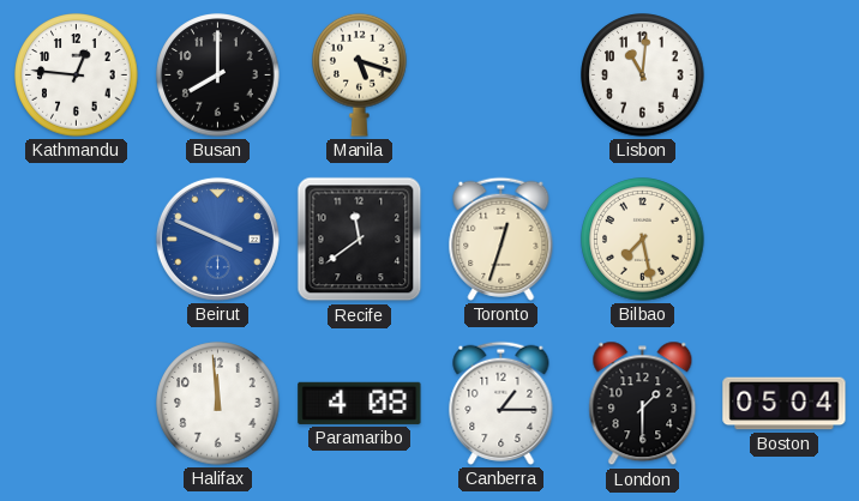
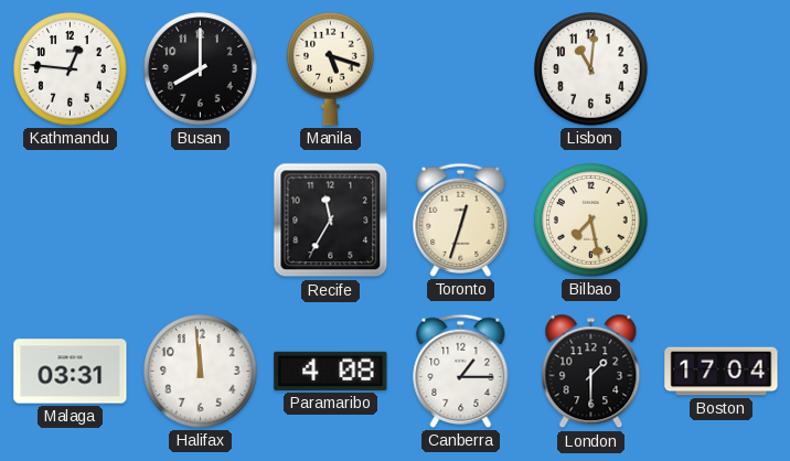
Beirut: 3:49 -> none (217, 239)
Recife: 11:39 -> 11:35 (331, 221)
Malaga: none -> 03:31 (71, 372)
Boston: 05:04 -> 17:04 (722, 372)
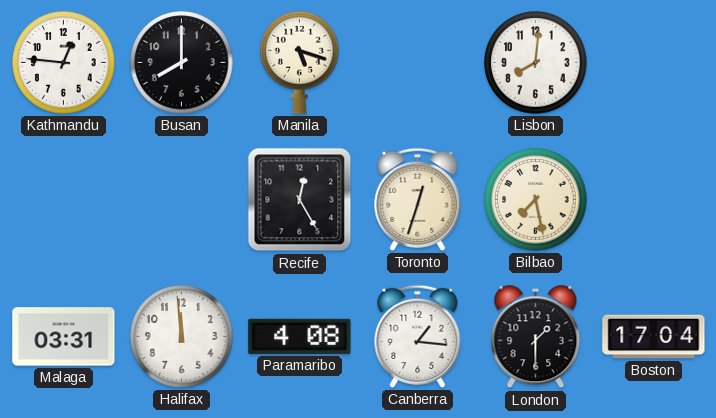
Lisbon: 11:01 -> 8:01 (536, 63)
Recife: 11:35 -> 12:25 (300, 200)
Canberra: 1:15 -> 1:16 (418, 336)
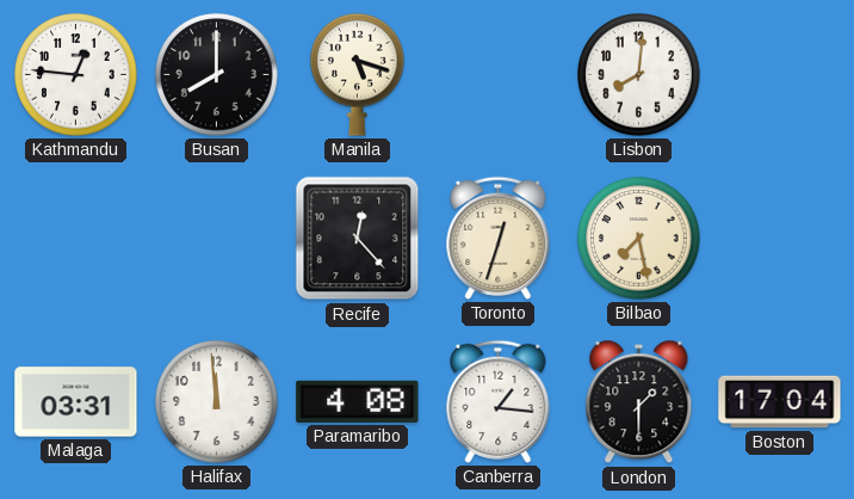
Recife: 12:25 -> 12:23 (358, 239)
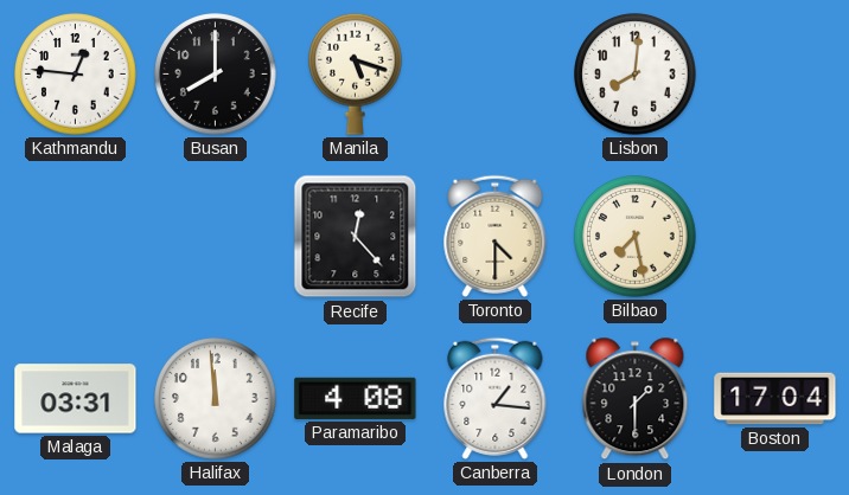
Toronto: 12:33 -> 4:30 (496, 236)
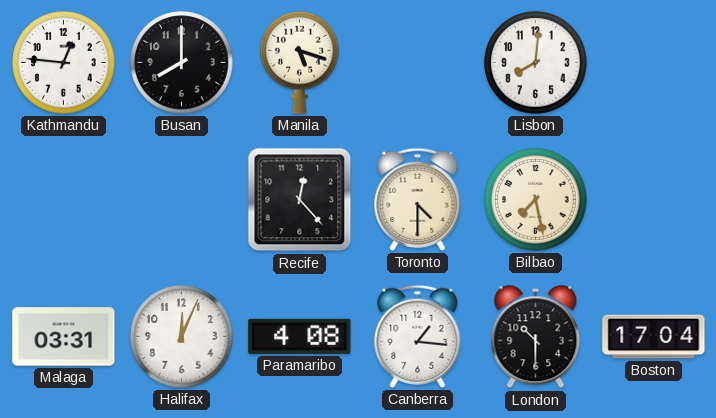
Halifax: 11:59 -> 12:04 (182, 337)
London: 1:30 -> 10:30 (536, 337)
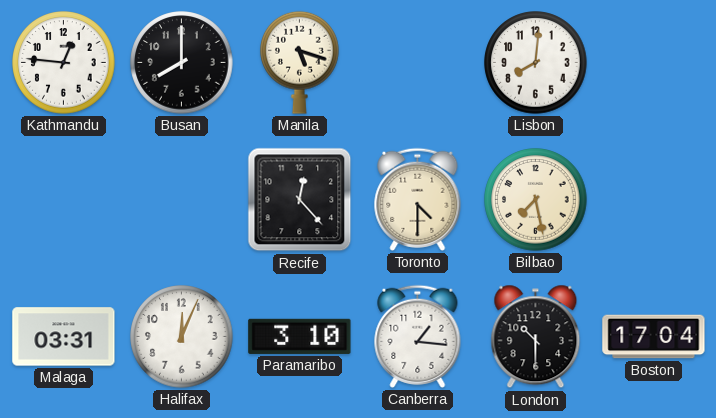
Paramaribo: 4:08 -> 3:10 (300, 336)
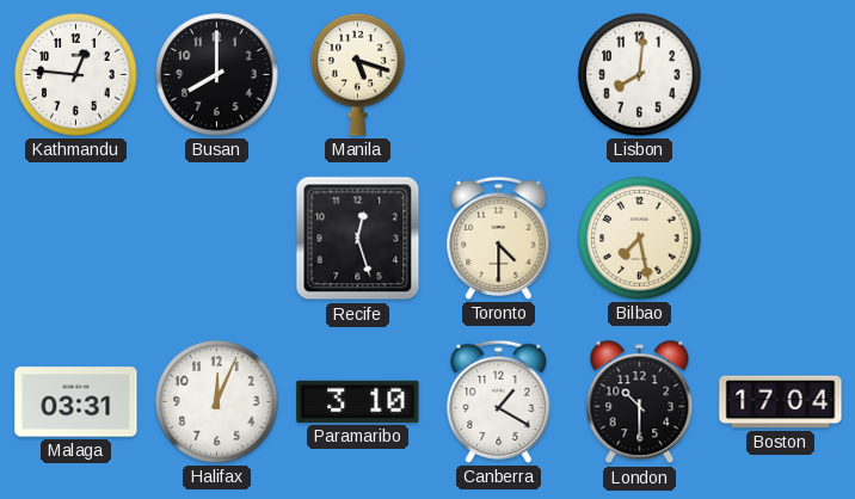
Recife: 12:23 -> 12:27 (358, 239)
Canberra: 1:16 -> 1:20 (499, 401)
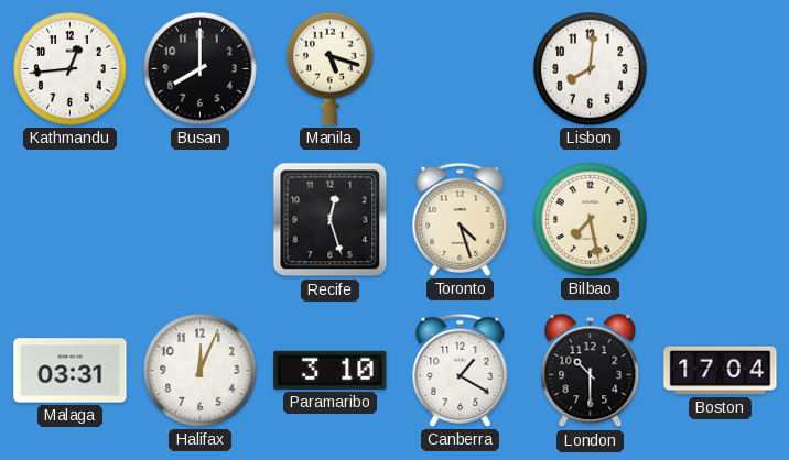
Kathmandu: 12:46 -> 12:44 (71, 69)
Toronto: 4:30 -> 4:27 (461, 219)
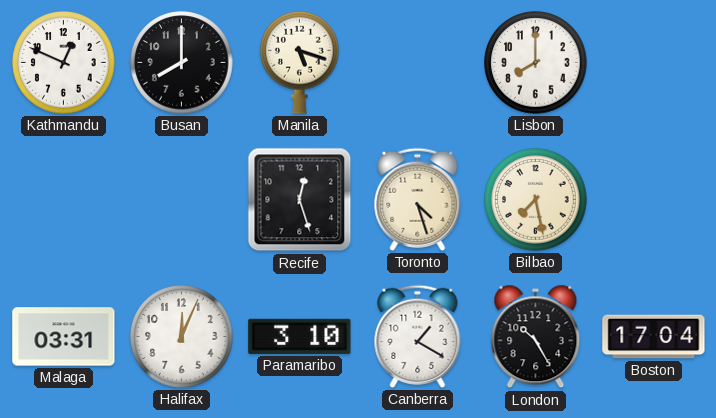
Kathmandu: 12:44 -> 12:49 (64, 63)
Lisbon: 8:01 -> 8:00 (536, 63)
London: 10:30 -> 10:25 (536, 337)
